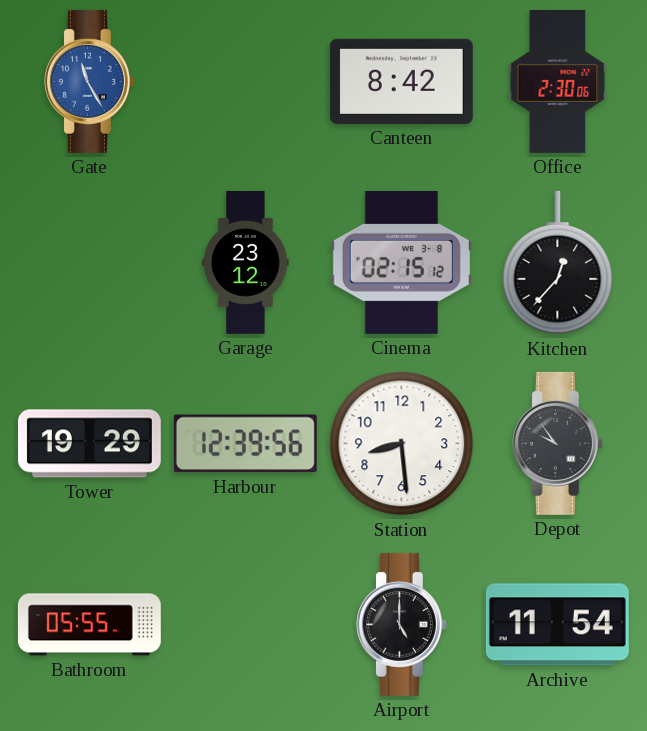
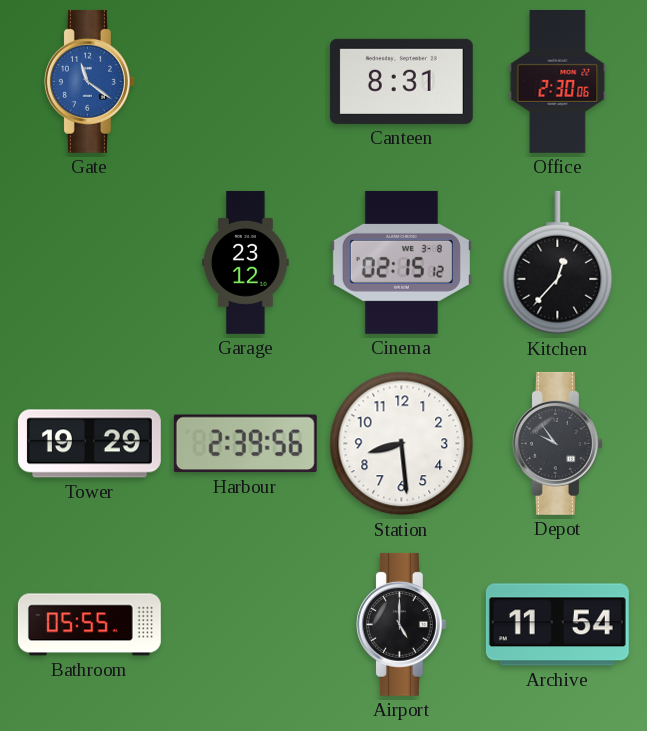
Gate: 11:25 -> 11:21 (89, 81)
Canteen: 8:42 -> 8:31 (401, 81)
Harbour: 12:39 -> 2:39 (245, 444)
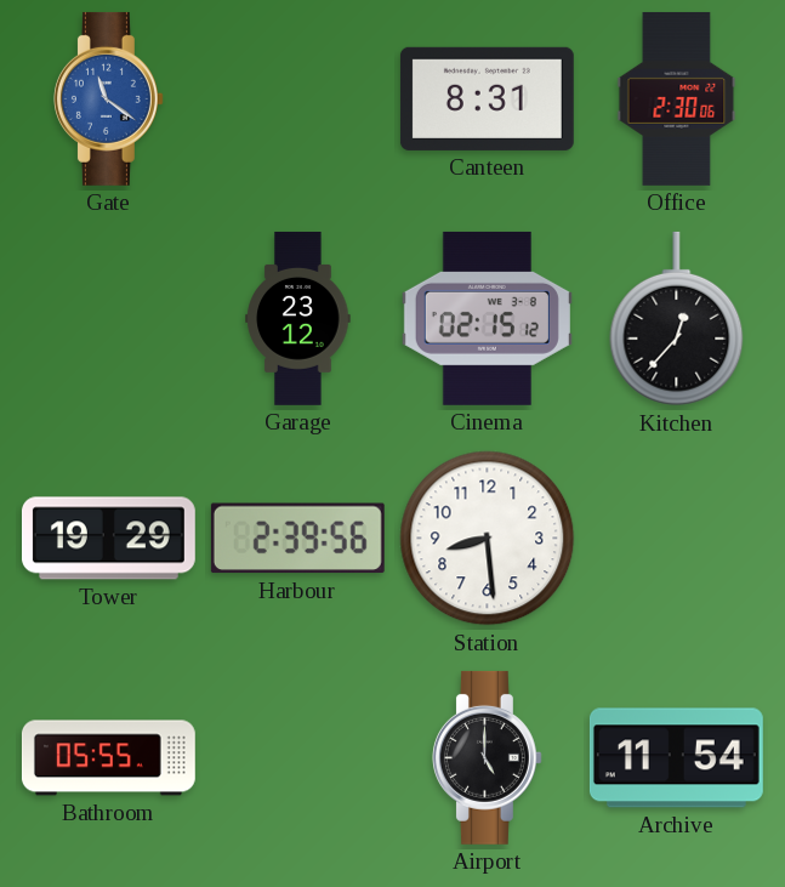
Depot: 9:54 -> none (557, 443)
